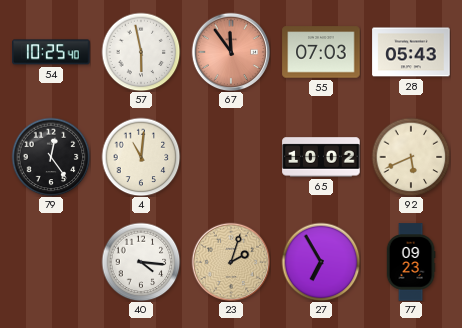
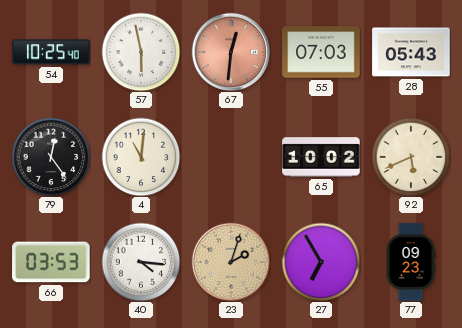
67: 11:54 -> 12:31 (231, 52)
66: none -> 03:53 (51, 262)
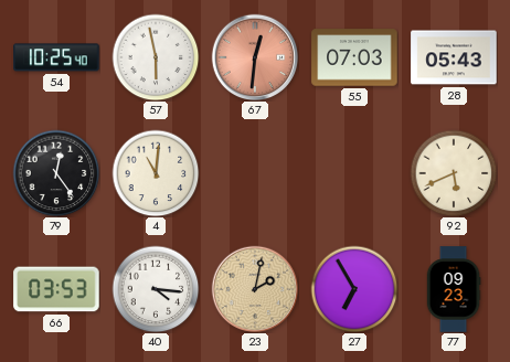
65: 10:02 -> none (321, 157)
23: 2:03 -> 2:02 (255, 289)
